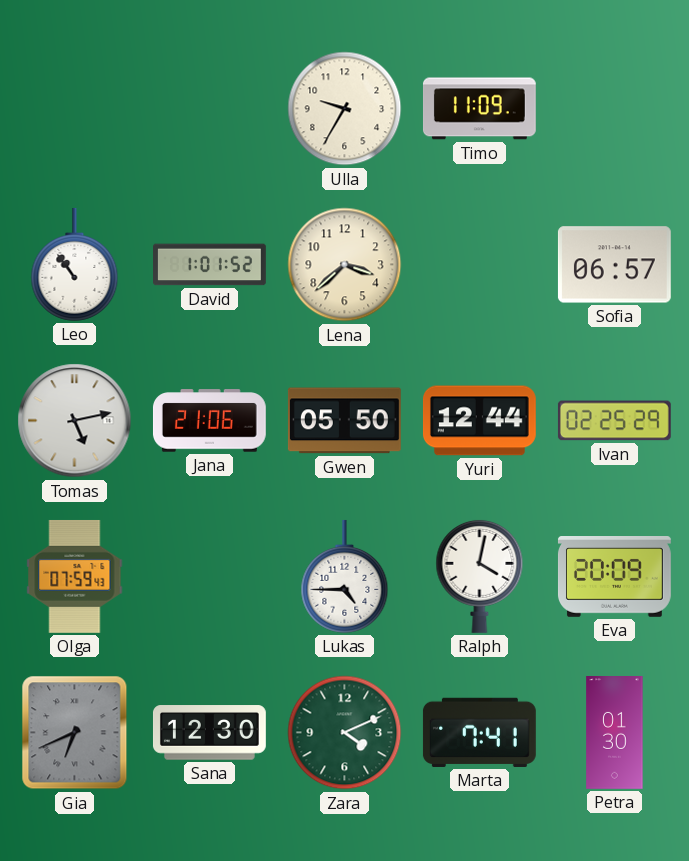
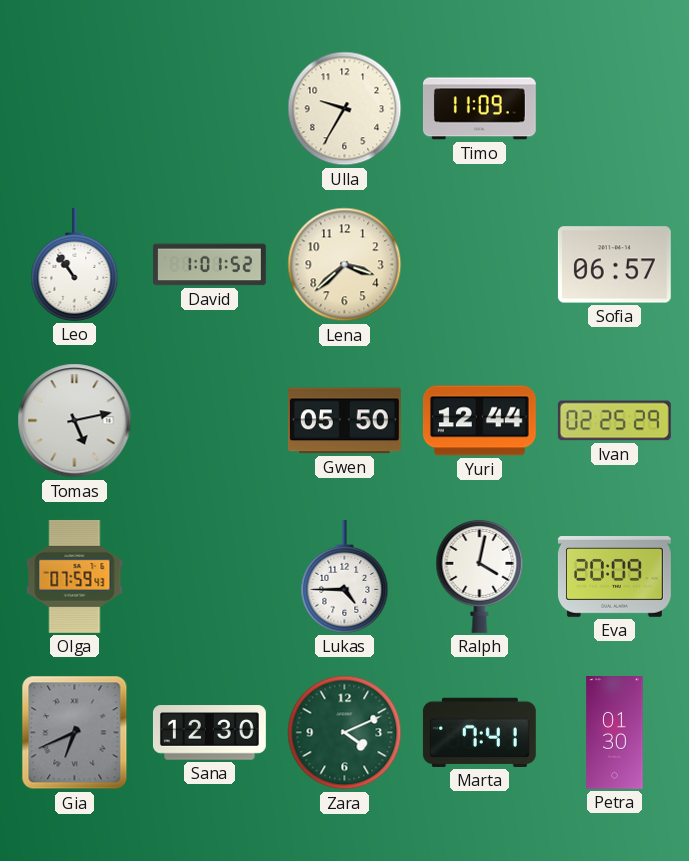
Jana: 21:06 -> none (209, 421)
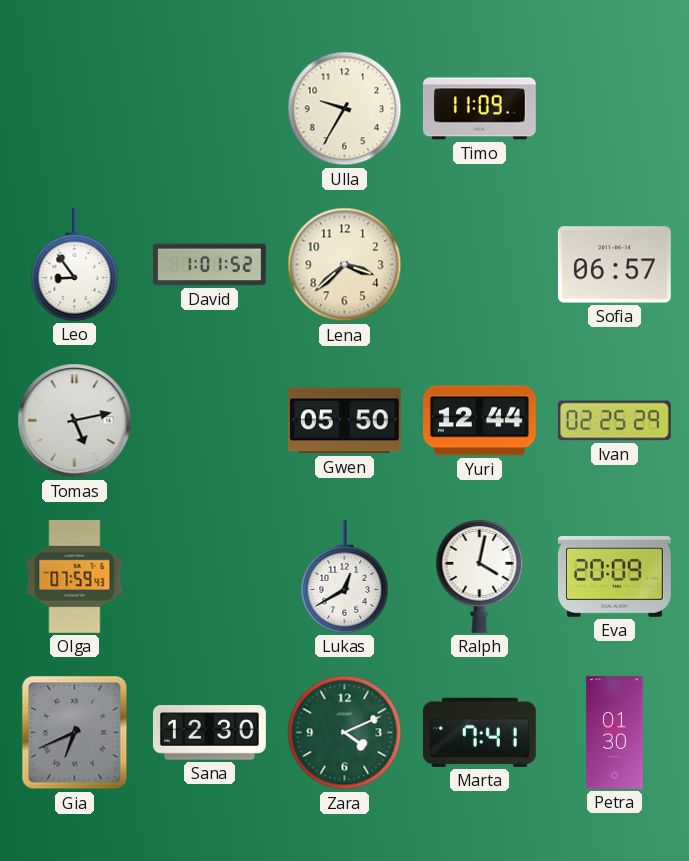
Leo: 10:54 -> 8:54 (75, 264)
Lukas: 4:45 -> 12:40 (345, 576)
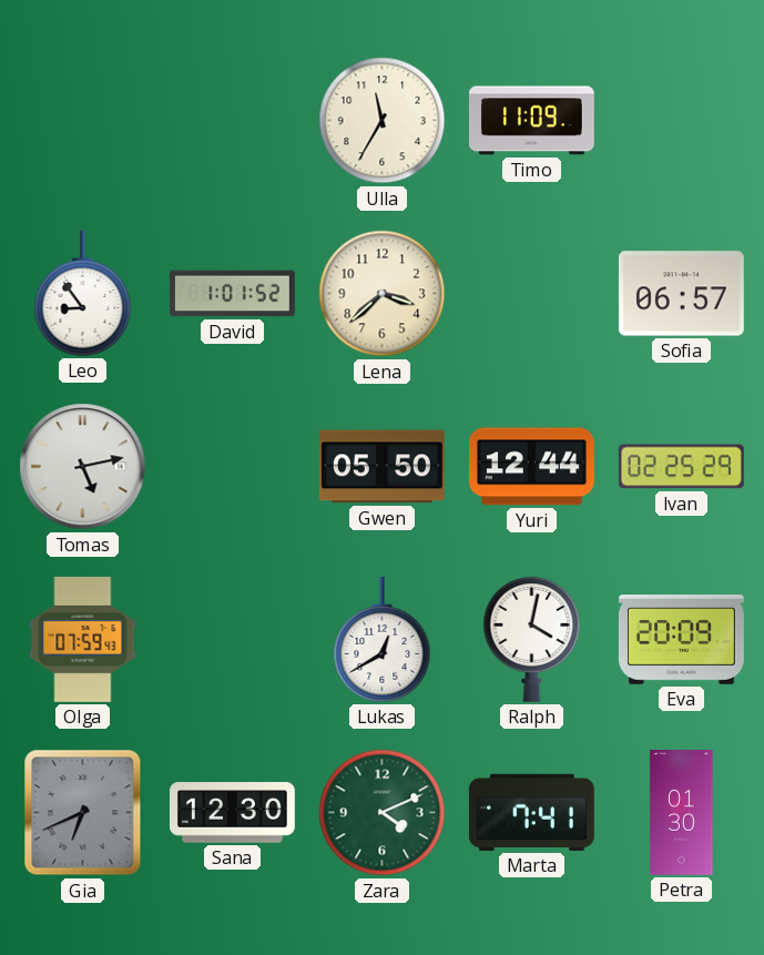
Ulla: 9:35 -> 11:35 (383, 121)
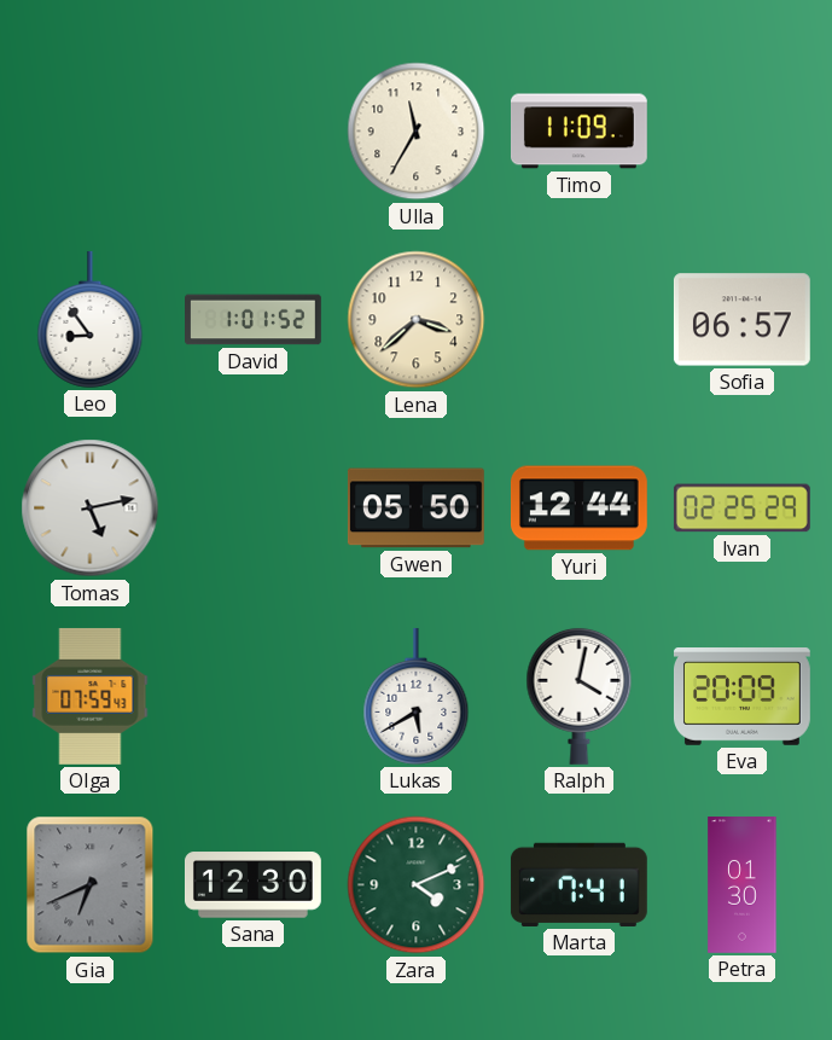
Lukas: 12:40 -> 5:40 (417, 696)
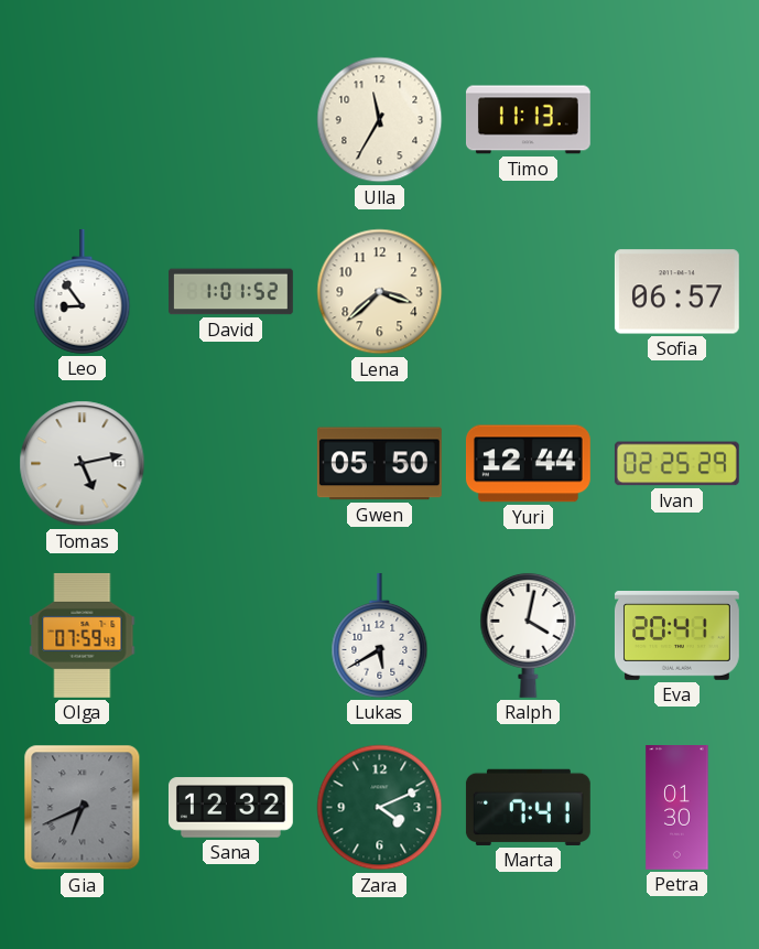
Timo: 11:09 -> 11:13 (528, 120)
Eva: 20:09 -> 20:41 (676, 636)
Sana: 12:30 -> 12:32 (230, 808)
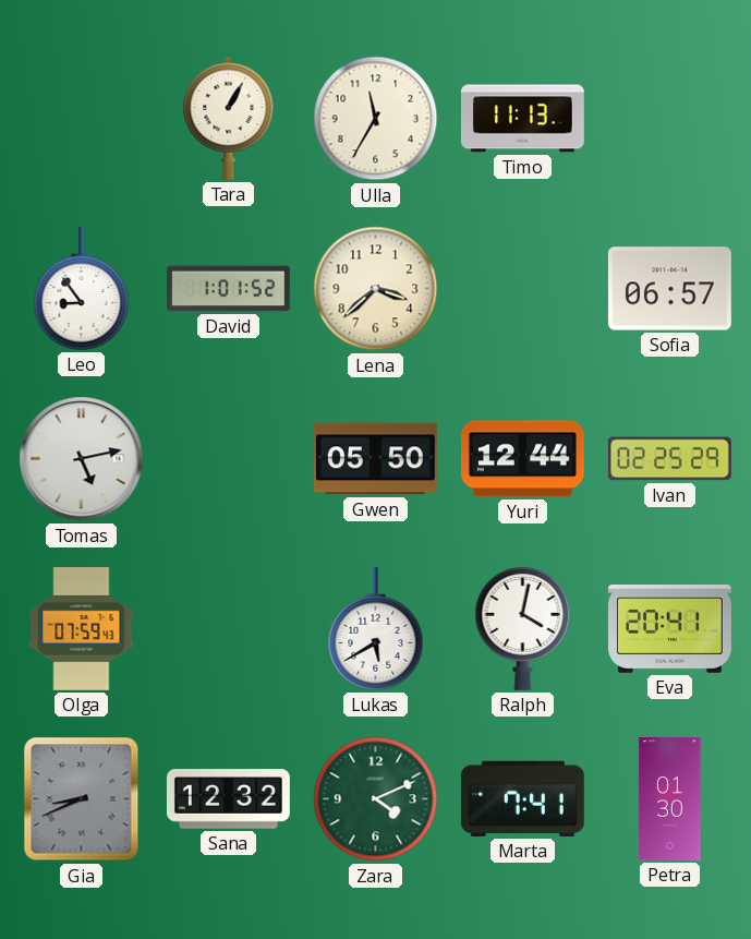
Tara: none -> 1:05 (229, 118)
Gia: 6:41 -> 8:41 (82, 799)
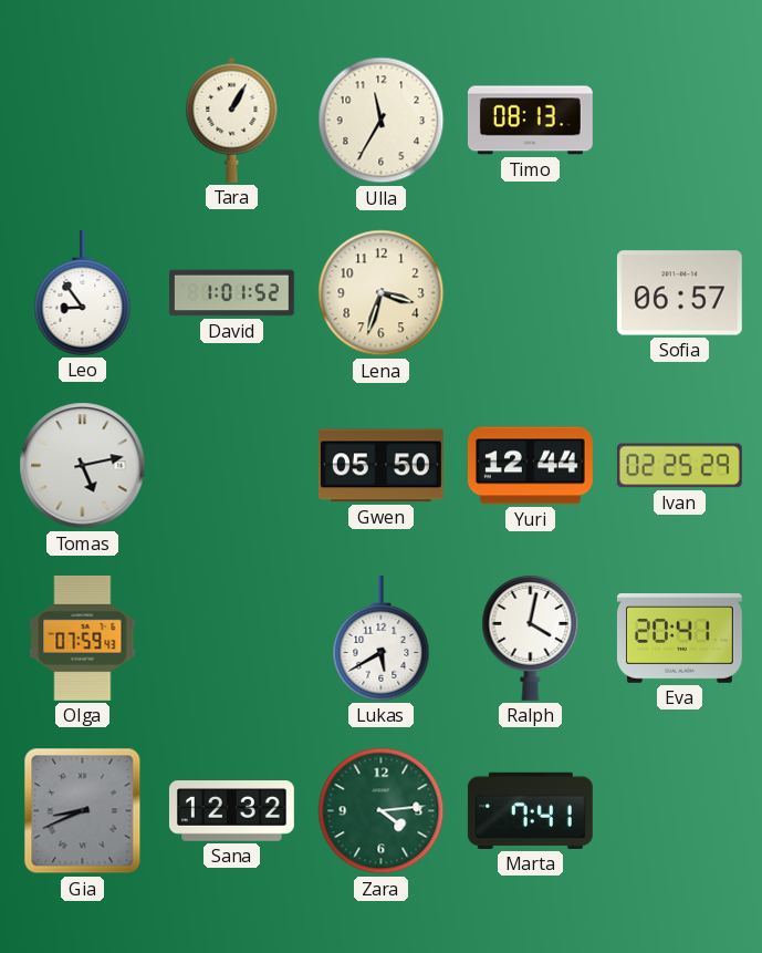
Timo: 11:13 -> 08:13 (530, 121)
Lena: 3:38 -> 3:33 (382, 293)
Zara: 4:11 -> 4:14 (382, 811)
Petra: 01:30 -> none (670, 799)
